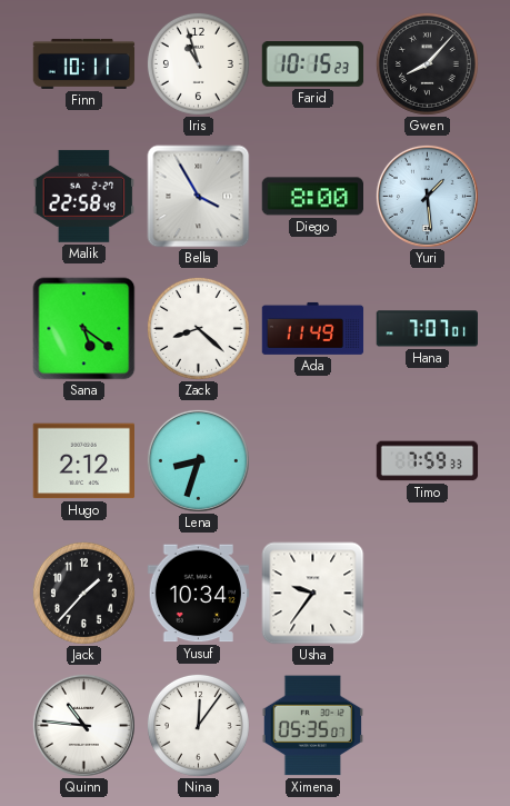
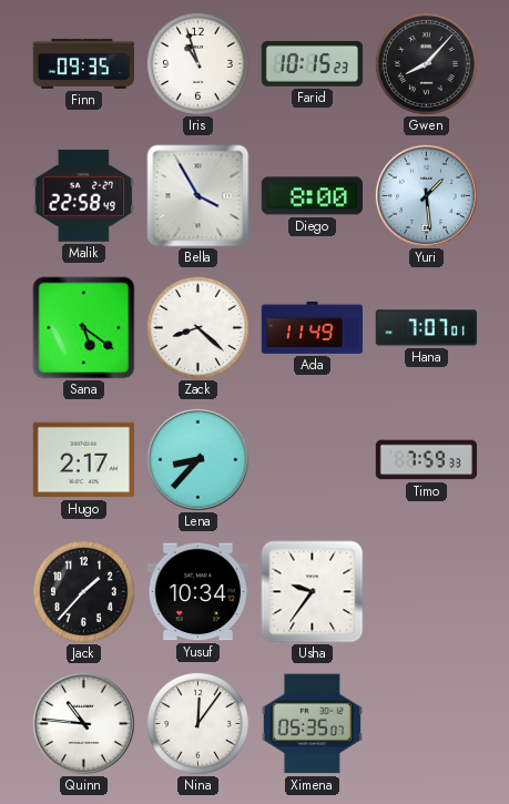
Finn: 10:11 -> 09:35 (84, 63)
Hugo: 2:12 -> 2:17 (83, 460)
Lena: 8:33 -> 8:37 (197, 459)
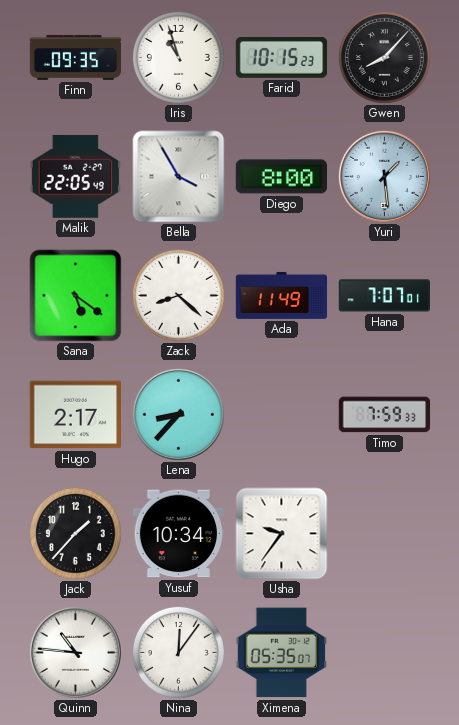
Malik: 22:58 -> 22:05 (75, 176)
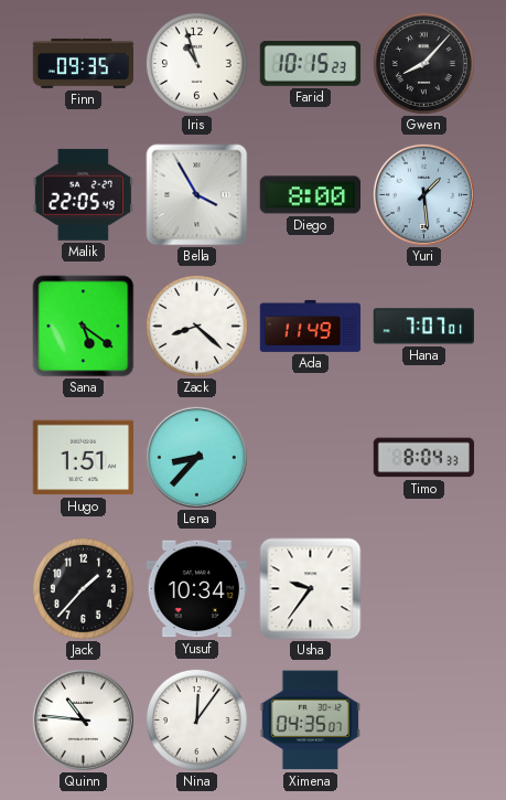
Hugo: 2:17 -> 1:51 (83, 458)
Timo: 7:59 -> 8:04 (424, 458)
Ximena: 05:35 -> 04:35 (310, 721)
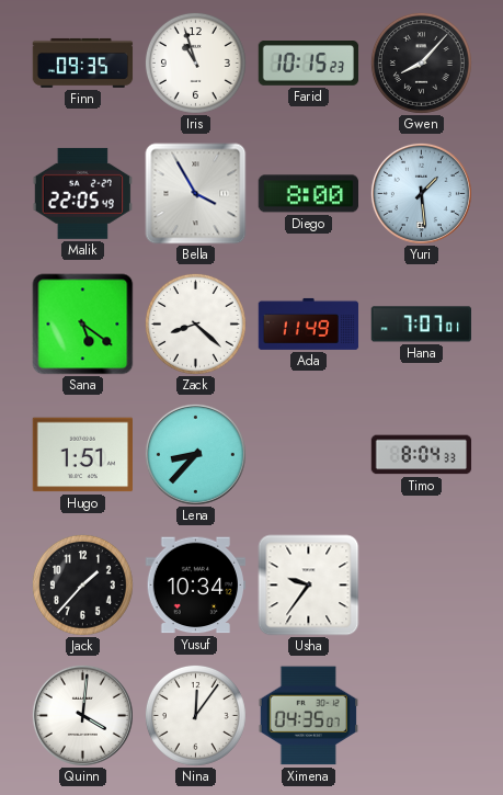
Quinn: 10:46 -> 4:01 (82, 715)
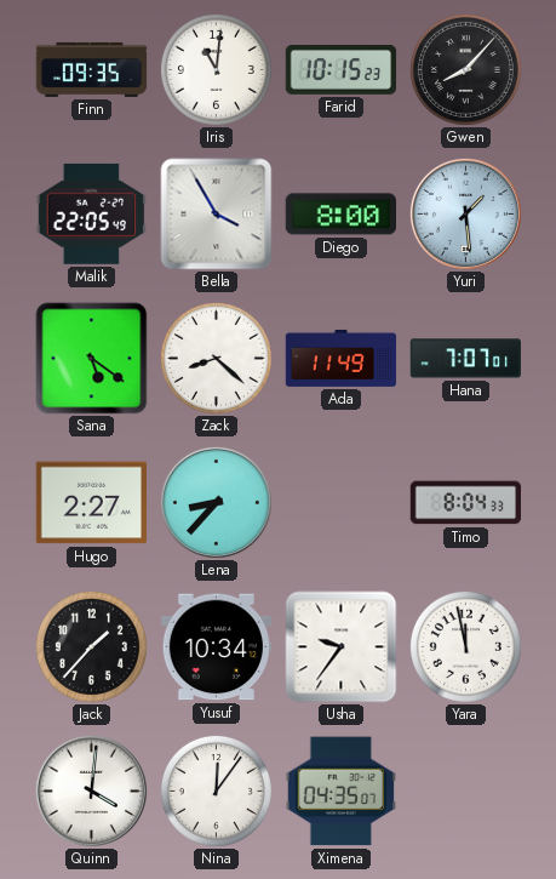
Iris: 10:57 -> 11:01 (216, 69)
Hugo: 1:51 -> 2:27 (91, 503)
Yara: none -> 11:58 (465, 646)
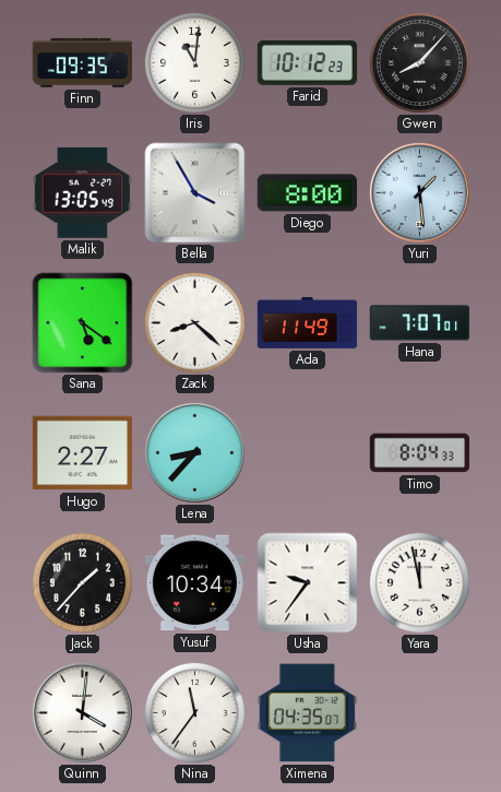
Farid: 10:15 -> 10:12 (308, 63)
Malik: 22:05 -> 13:05 (82, 192)
Nina: 12:06 -> 11:36 (194, 712)
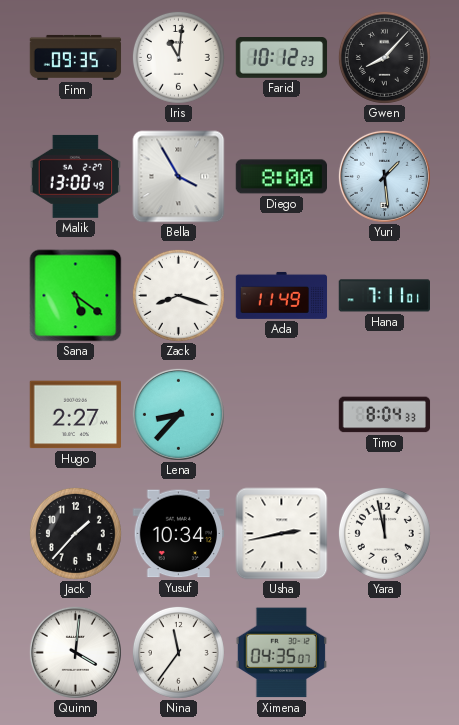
Malik: 13:05 -> 13:00 (75, 176)
Zack: 8:22 -> 8:18 (178, 295)
Hana: 7:07 -> 7:11 (384, 296)
Usha: 9:36 -> 2:43 (282, 534)
